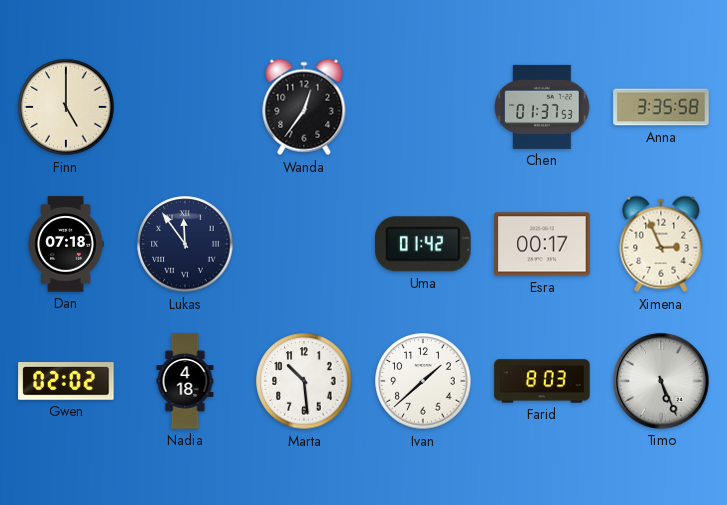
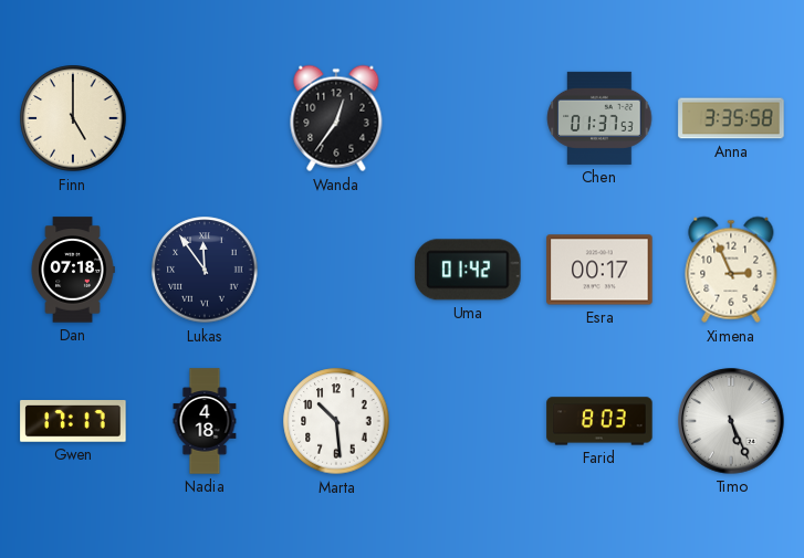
Gwen: 02:02 -> 17:17 (73, 422)
Ivan: 1:38 -> none (423, 381)
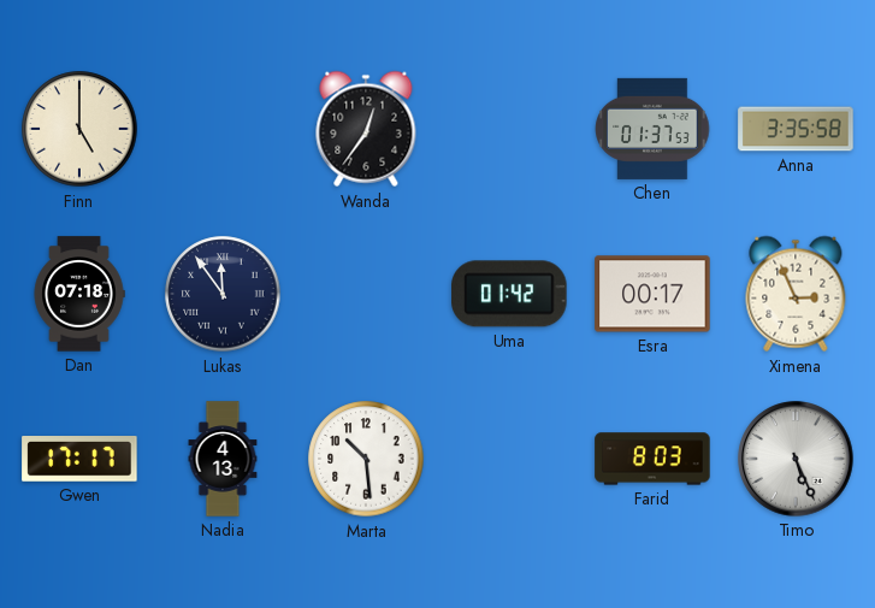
Nadia: 4:18 -> 4:13 (223, 459)
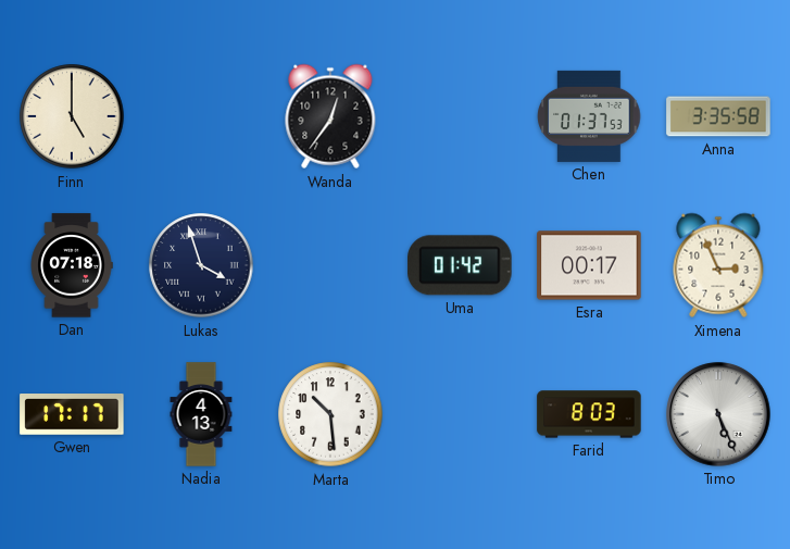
Lukas: 11:54 -> 3:57 (201, 265)
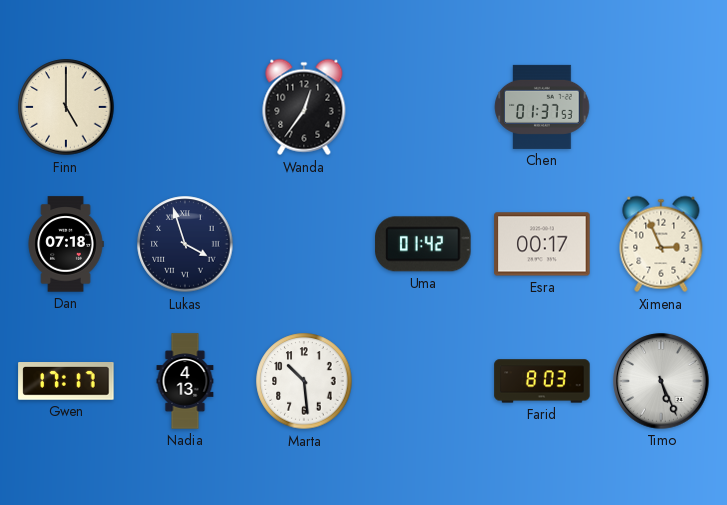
Anna: 3:35 -> none (718, 116)
